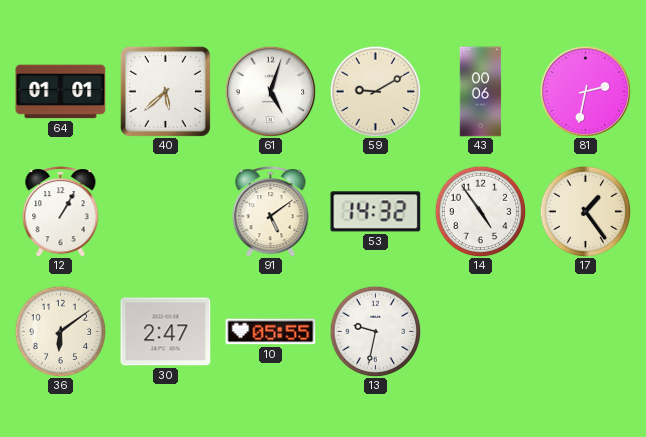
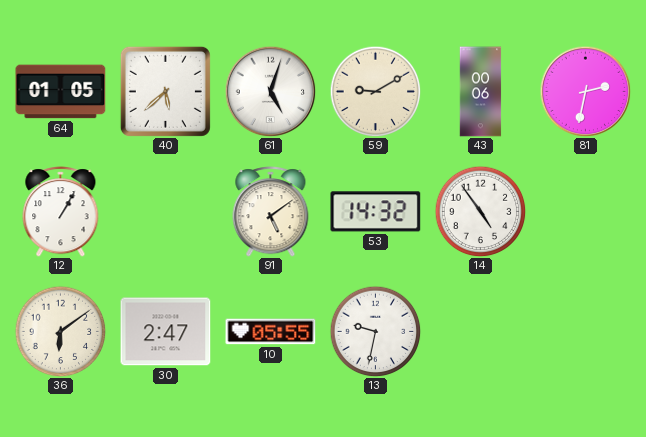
64: 01:01 -> 01:05 (61, 92)
17: 1:24 -> none (585, 211)
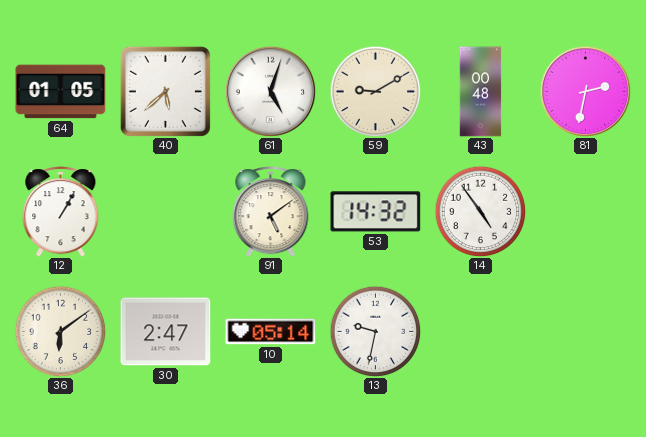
43: 00:06 -> 00:48 (481, 92)
10: 05:55 -> 05:14 (271, 332)
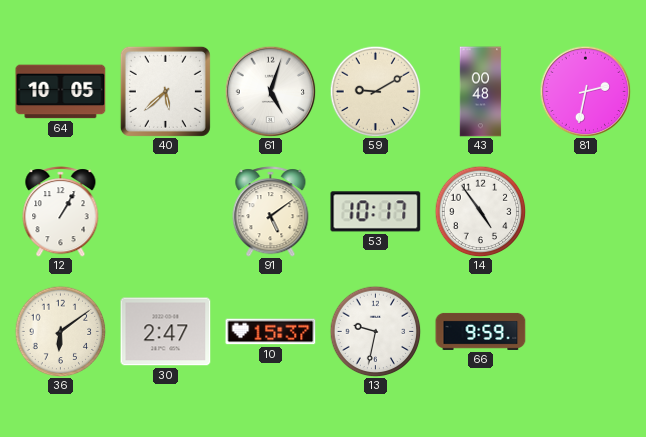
64: 01:05 -> 10:05 (61, 92)
53: 14:32 -> 10:17 (376, 212)
10: 05:14 -> 15:37 (271, 332)
66: none -> 9:59 (481, 331)
